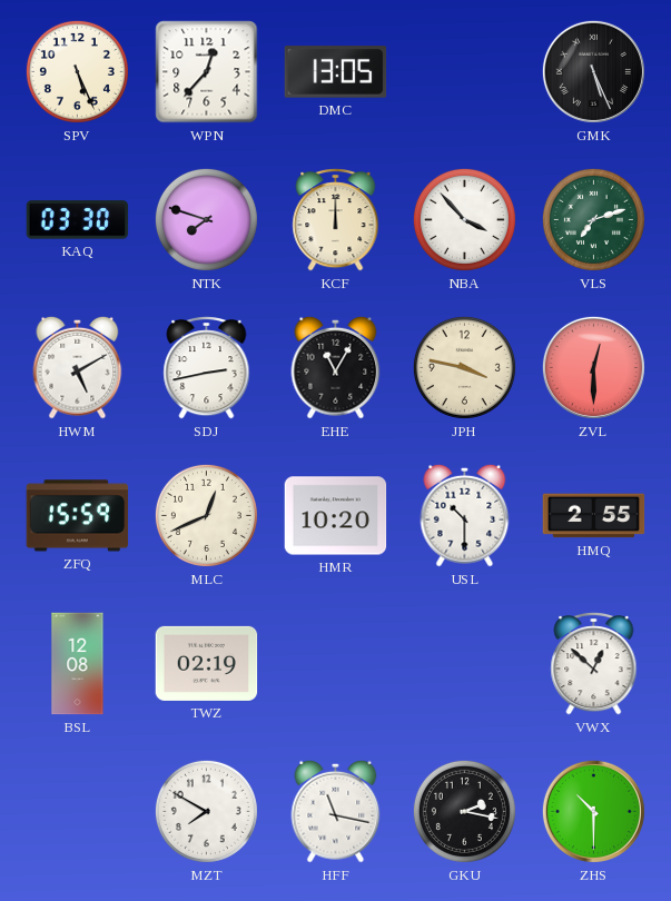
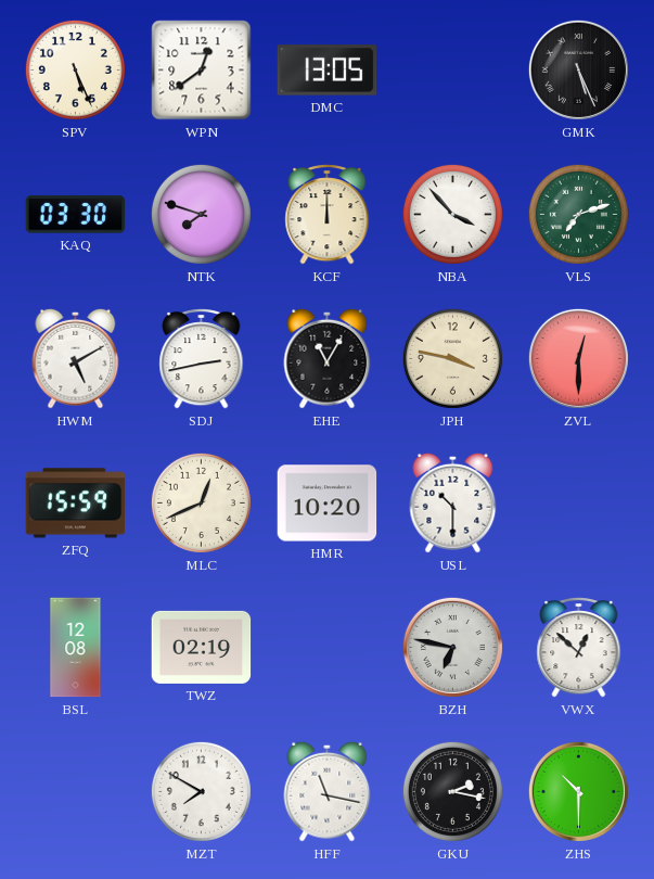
WPN: 12:37 -> 12:39 (202, 71)
HMQ: 2:55 -> none (594, 516)
BZH: none -> 6:47 (452, 647)
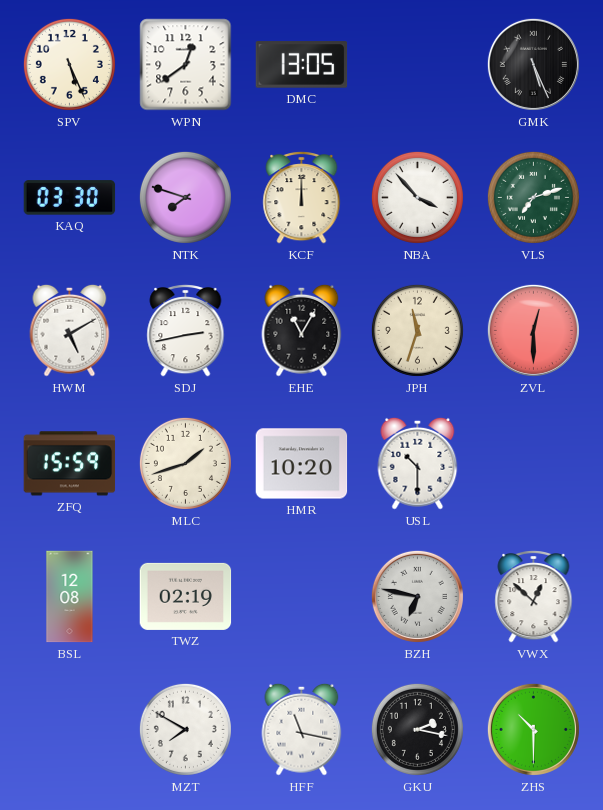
JPH: 3:47 -> 11:33 (417, 330)
MLC: 12:41 -> 1:42 (185, 463)
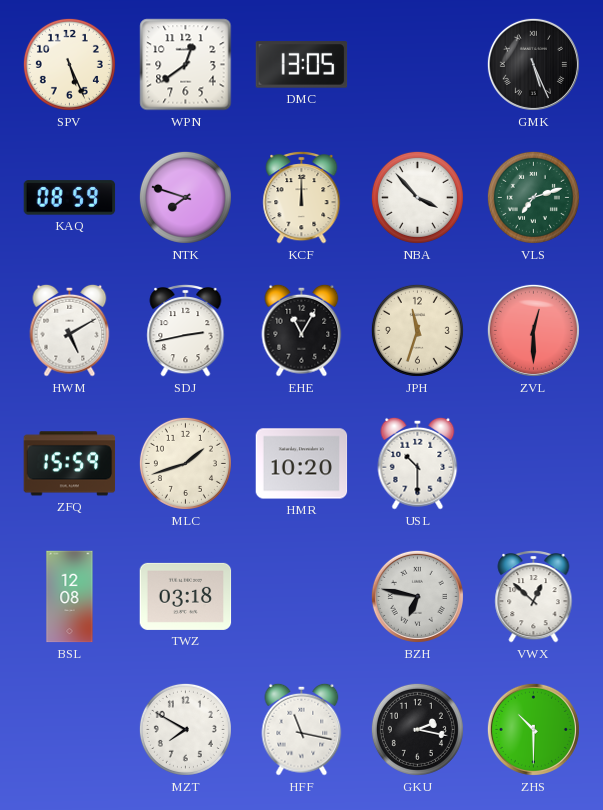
KAQ: 03:30 -> 08:59 (70, 198)
TWZ: 02:19 -> 03:18 (186, 596)
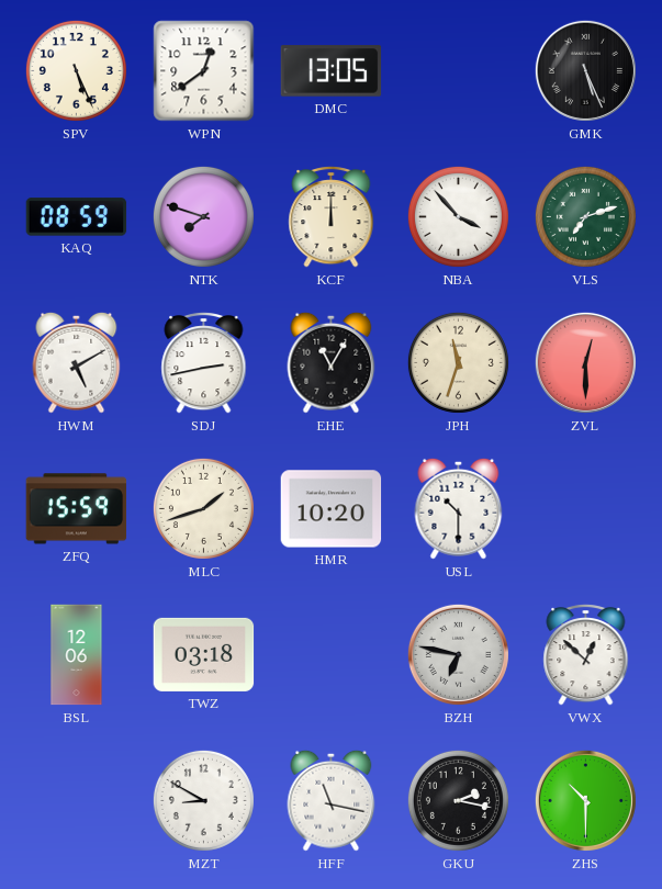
BSL: 12:08 -> 12:06 (77, 655)
MZT: 7:50 -> 8:50 (203, 800)
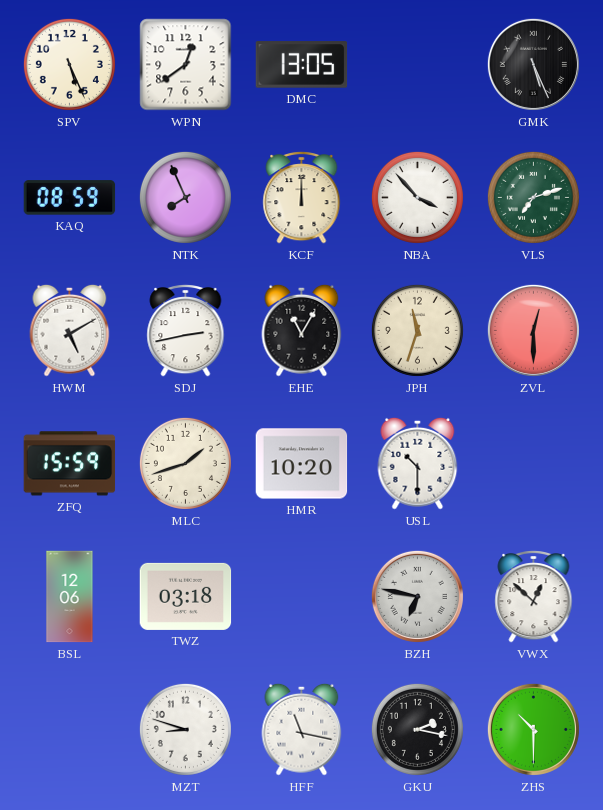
NTK: 7:48 -> 7:56 (185, 197)
MZT: 8:50 -> 8:48 (185, 729)
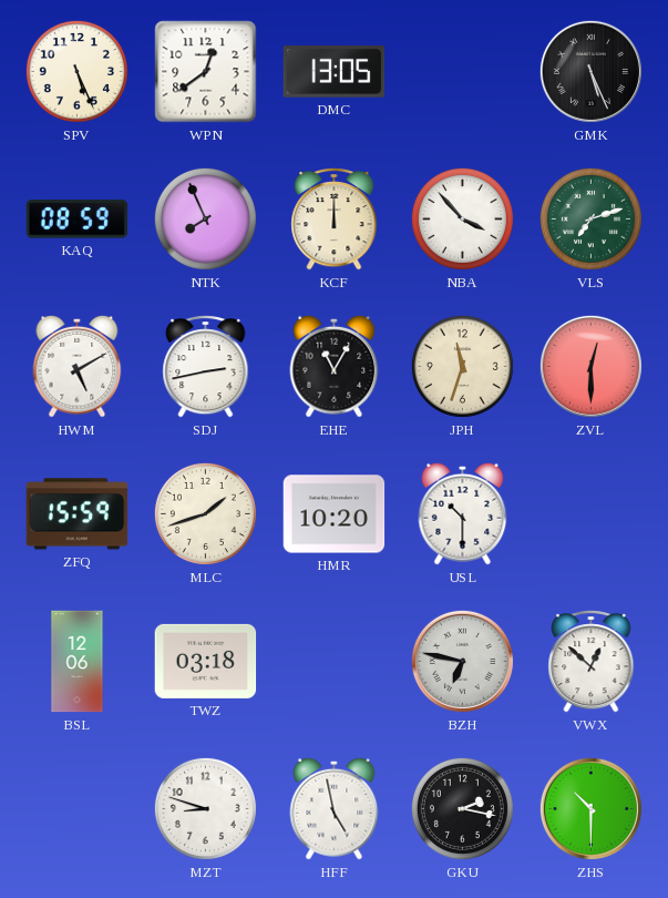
HFF: 11:17 -> 4:58 (335, 808)
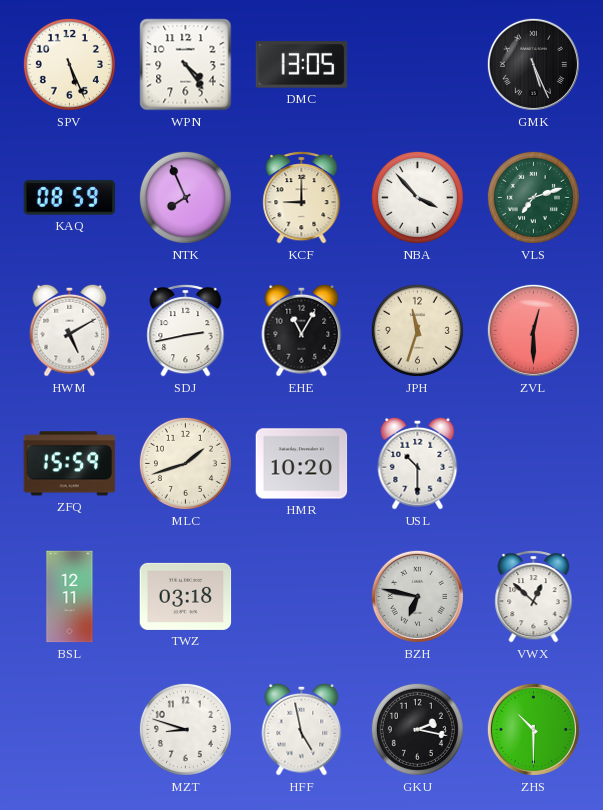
WPN: 12:39 -> 4:24 (186, 65)
KCF: 12:00 -> 9:00 (302, 197)
BSL: 12:06 -> 12:11 (70, 597)
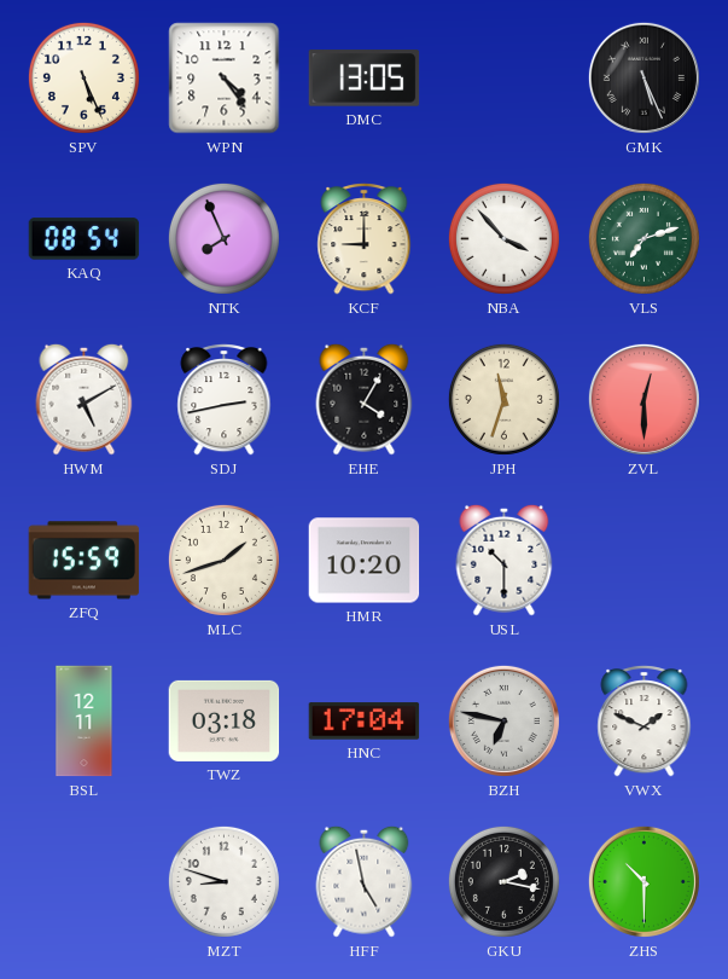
KAQ: 08:59 -> 08:54 (85, 239)
EHE: 11:05 -> 4:05 (365, 399)
HNC: none -> 17:04 (365, 722)
VWX: 12:52 -> 1:49 (645, 720)
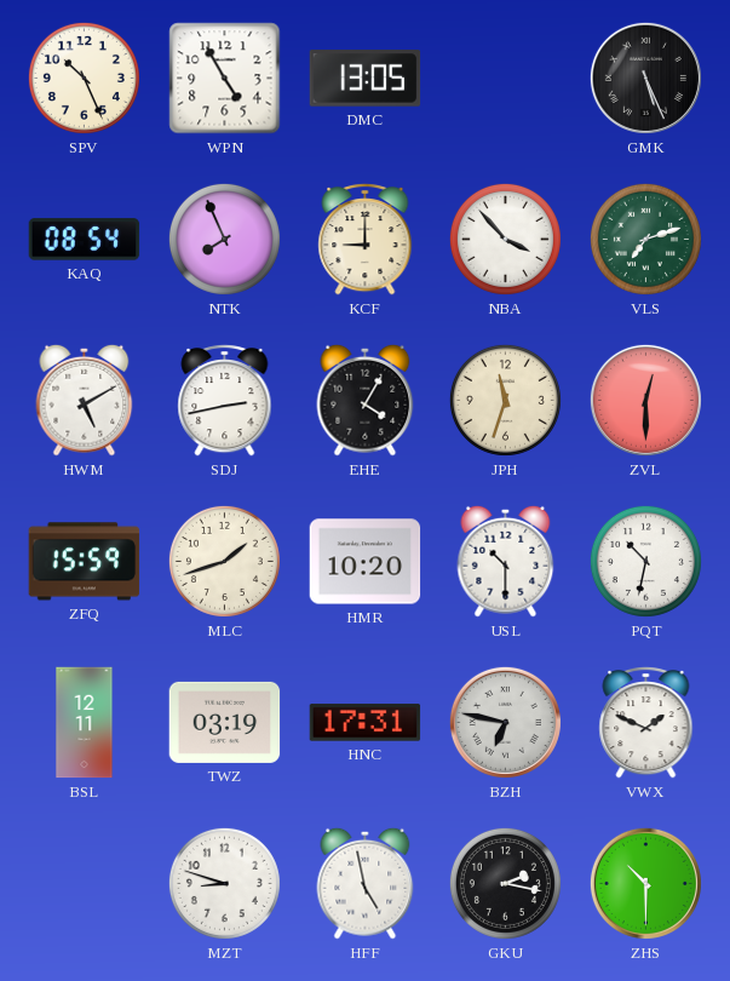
SPV: 5:26 -> 10:26 (84, 78)
WPN: 4:24 -> 4:55 (225, 79)
PQT: none -> 10:32 (645, 561)
TWZ: 03:18 -> 03:19 (225, 722)
HNC: 17:04 -> 17:31 (366, 723)
